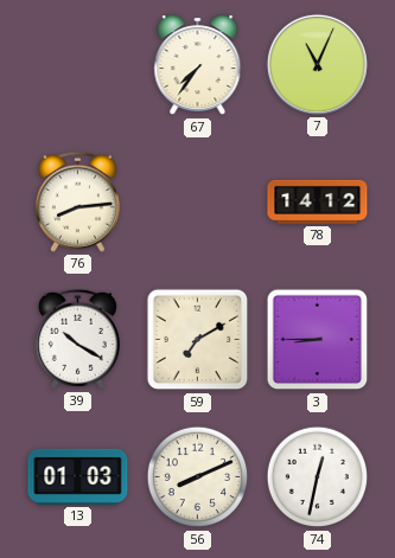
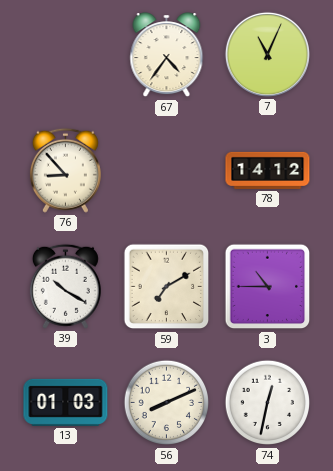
67: 7:36 -> 4:36 (167, 55)
76: 8:14 -> 8:53 (65, 170)
3: 8:45 -> 10:45 (268, 287)
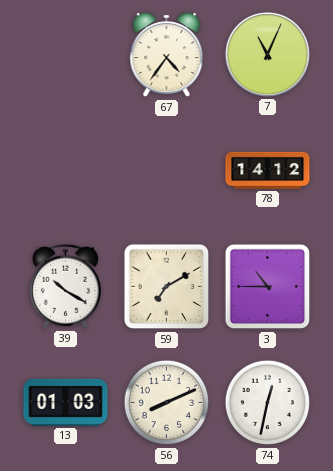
76: 8:53 -> none (65, 170)
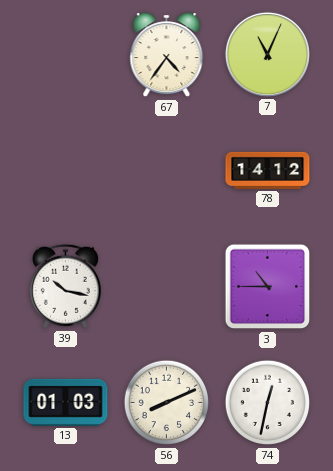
39: 10:20 -> 10:17 (65, 286)
59: 7:10 -> none (167, 287)
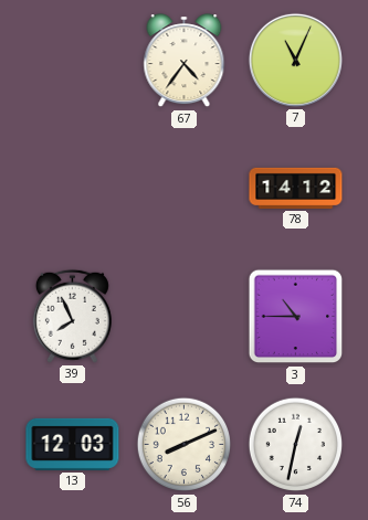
39: 10:17 -> 7:56 (72, 316)
13: 01:03 -> 12:03 (73, 444)
